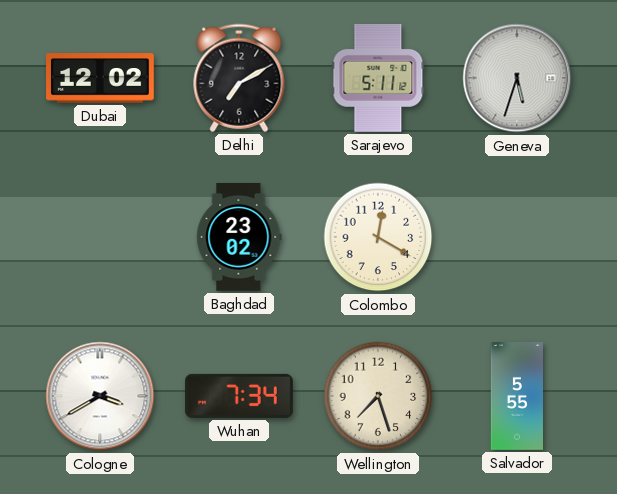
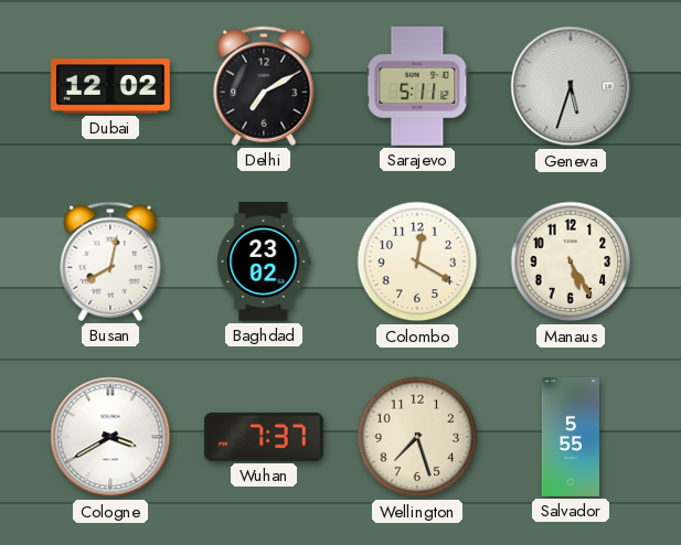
Busan: none -> 8:02 (110, 261)
Manaus: none -> 5:25 (571, 261)
Wuhan: 7:34 -> 7:37 (265, 437)
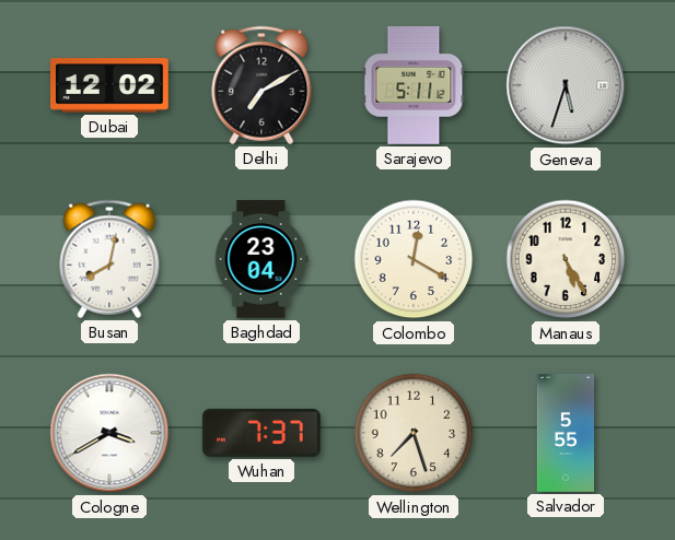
Baghdad: 23:02 -> 23:04 (261, 260)
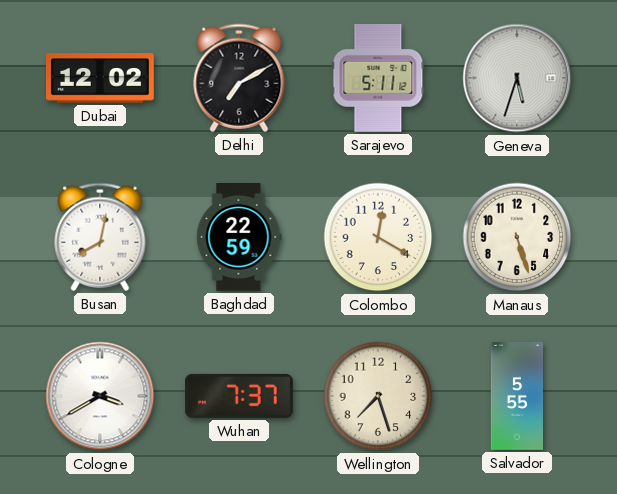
Baghdad: 23:04 -> 22:59 (239, 238)
Manaus: 5:25 -> 5:27 (517, 237)
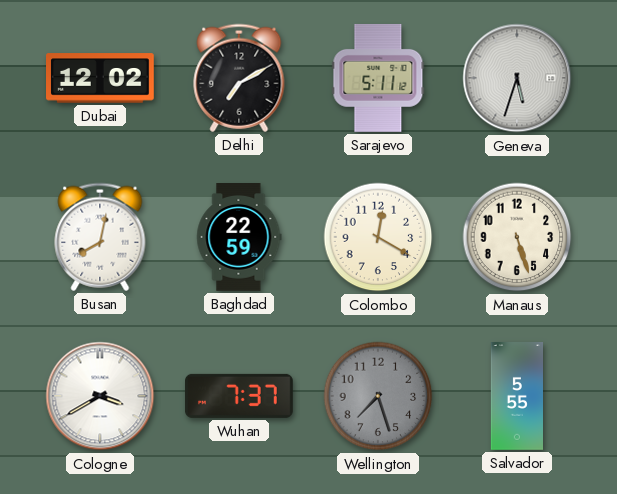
Wellington dial: cream -> grey (378, 396)
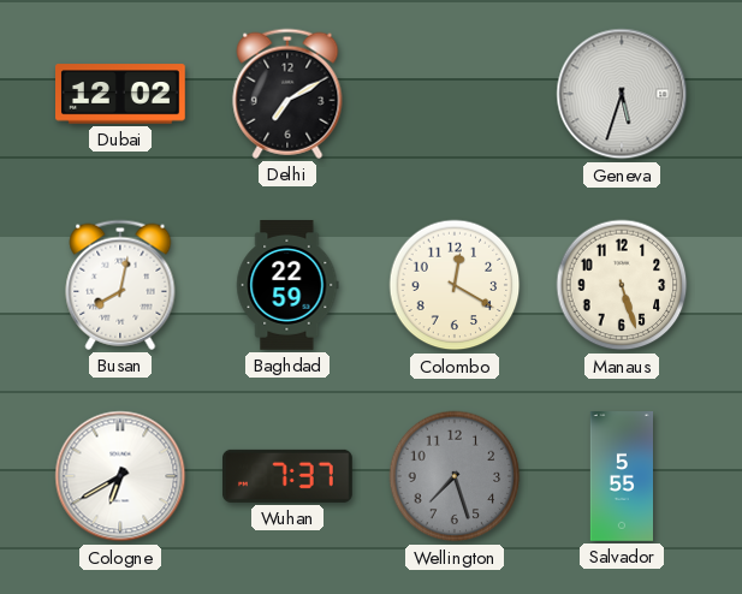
Sarajevo: 5:11 -> none (378, 78)
Cologne: 3:40 -> 6:40 (120, 476)
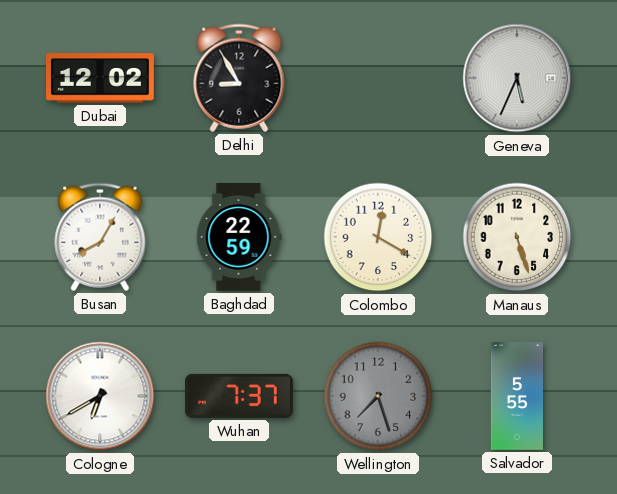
Delhi: 7:10 -> 8:55 (239, 78)
Geneva: 5:33 -> 5:34 (517, 78)
Busan: 8:02 -> 8:05 (100, 237)
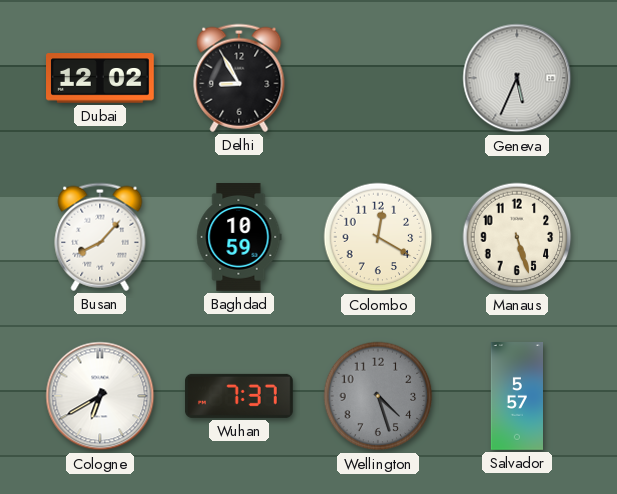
Busan: 8:05 -> 8:07 (100, 237)
Baghdad: 22:59 -> 10:59 (239, 238)
Wellington: 7:27 -> 4:27 (378, 396)
Salvador: 5:55 -> 5:57 (516, 396)
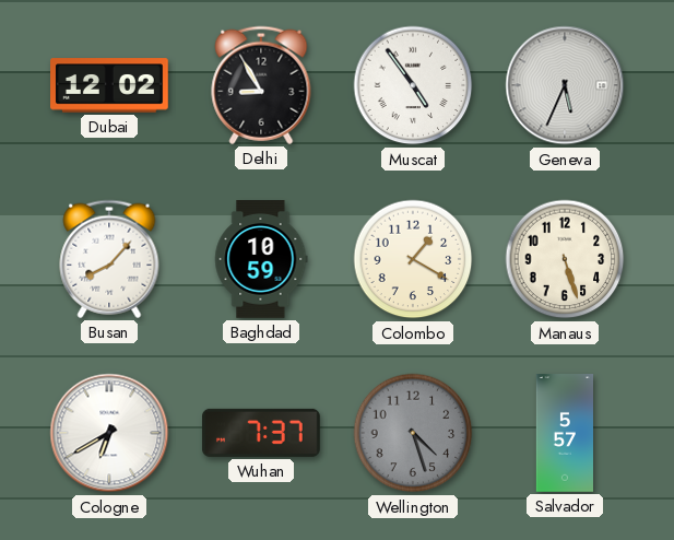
Muscat: none -> 4:54 (413, 85)
Colombo: 12:20 -> 1:20 (413, 259)
